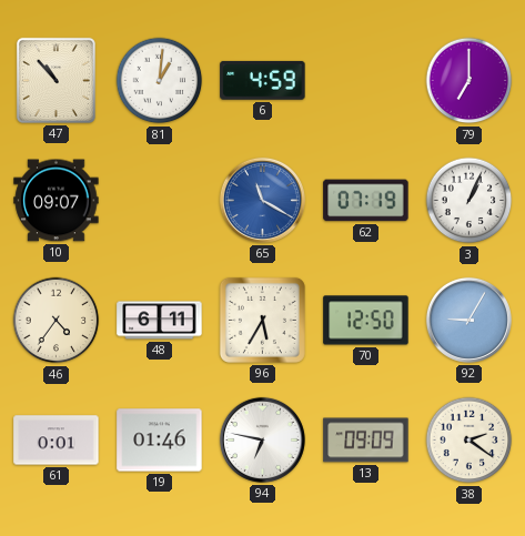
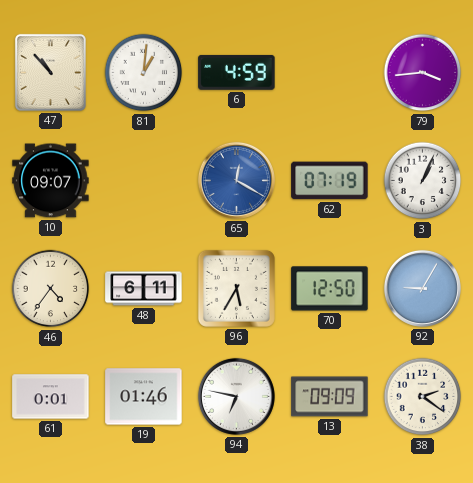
79: 7:00 -> 3:44 (423, 73)
65: 11:20 -> 12:20 (236, 180)
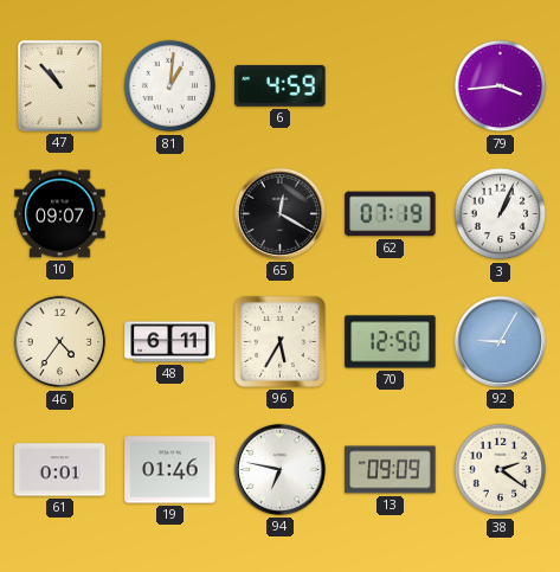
65 dial: blue -> black (279, 213)
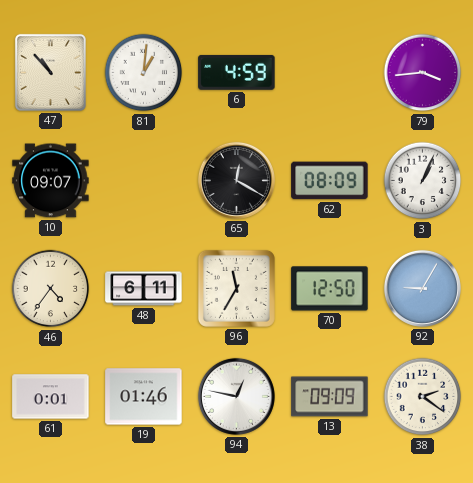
62: 07:19 -> 08:09 (330, 181)
96: 5:35 -> 11:35 (236, 288)
94: 6:47 -> 12:47 (236, 396)
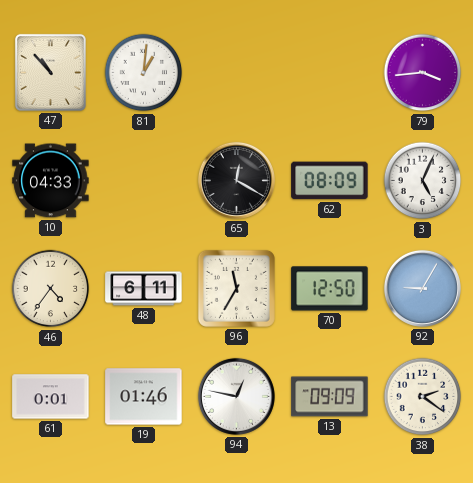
6: 4:59 -> none (237, 72)
10: 09:07 -> 04:33 (51, 181)
3: 1:04 -> 5:04 (423, 181)
